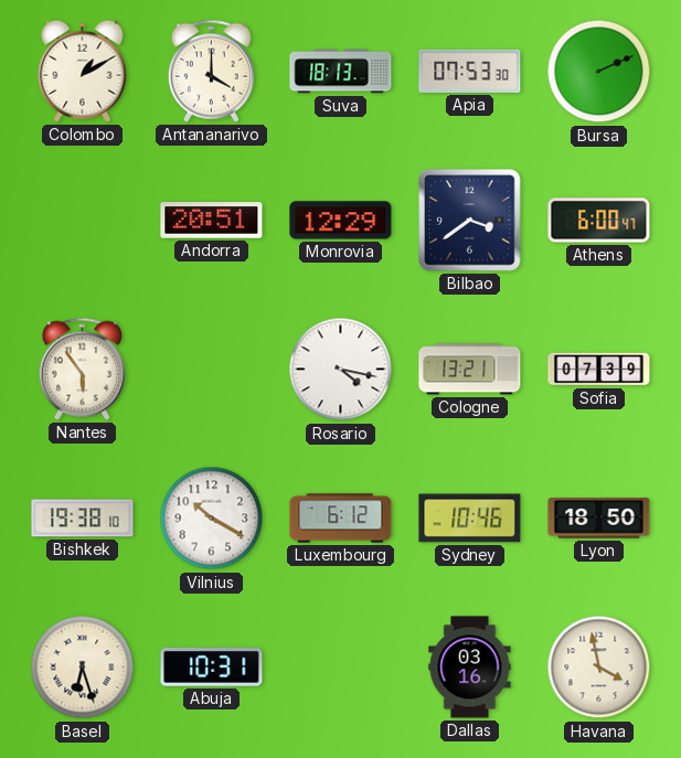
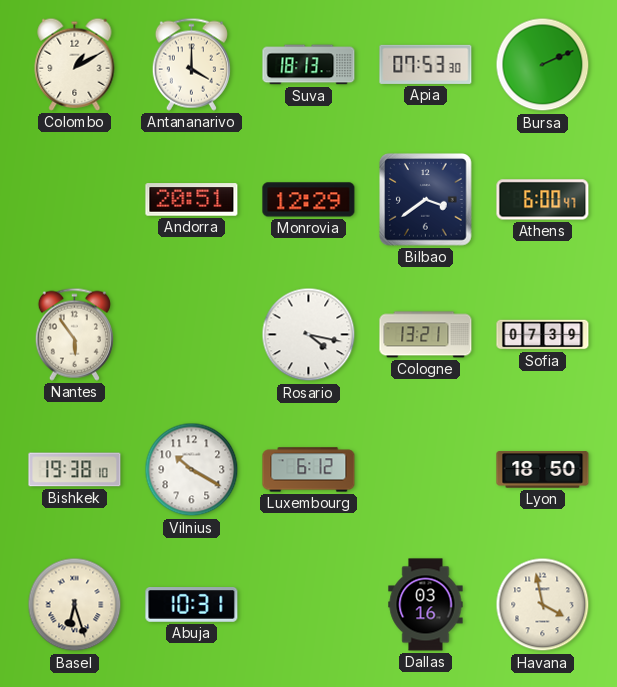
Sydney: 10:46 -> none (470, 519)
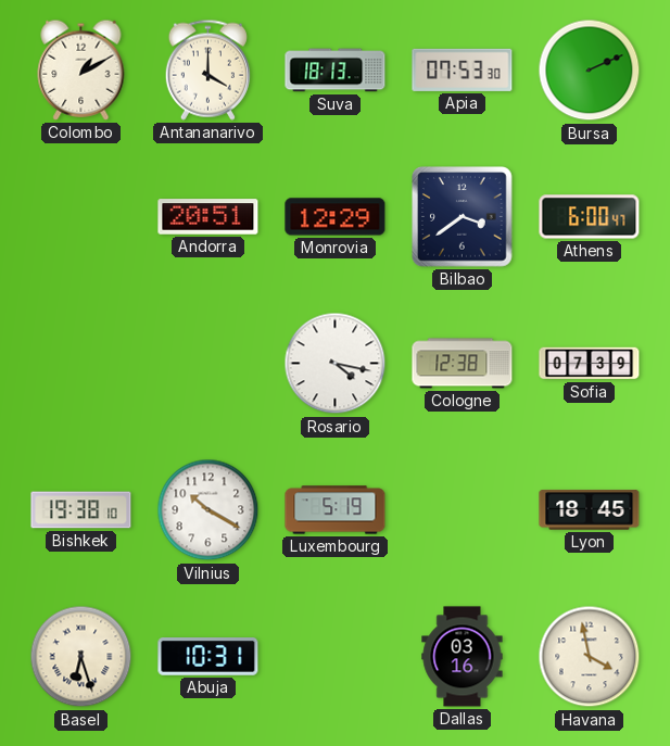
Nantes: 5:54 -> none (74, 334)
Cologne: 13:21 -> 12:38 (463, 364)
Luxembourg: 6:12 -> 5:19 (336, 510)
Lyon: 18:50 -> 18:45 (590, 510)
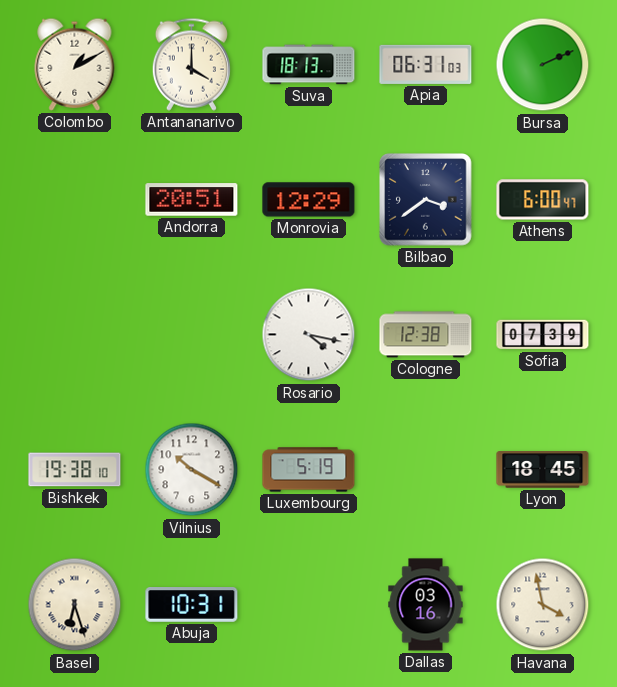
Apia: 07:53 -> 06:31 (426, 64)
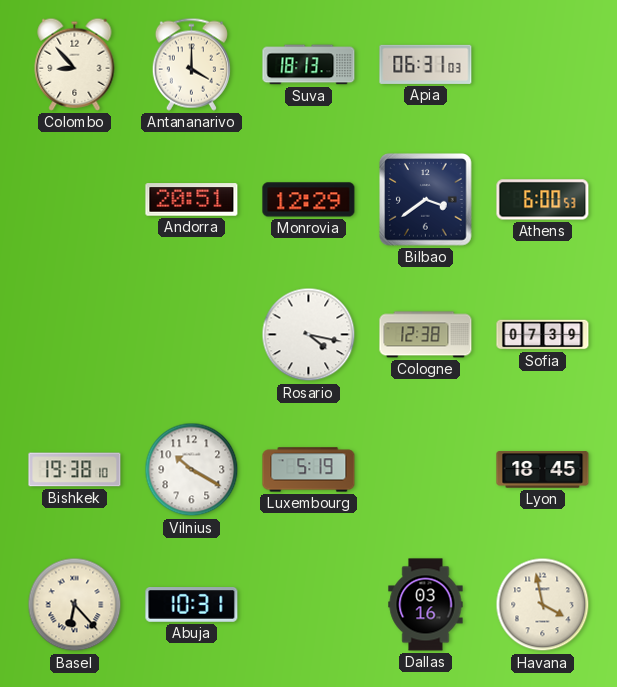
Colombo: 1:10 -> 8:53 (75, 64)
Bursa: 2:11 -> none (543, 65)
Athens: 6:00:47 -> 6:00:53 (543, 200)
Basel: 6:27 -> 6:23 (75, 605)
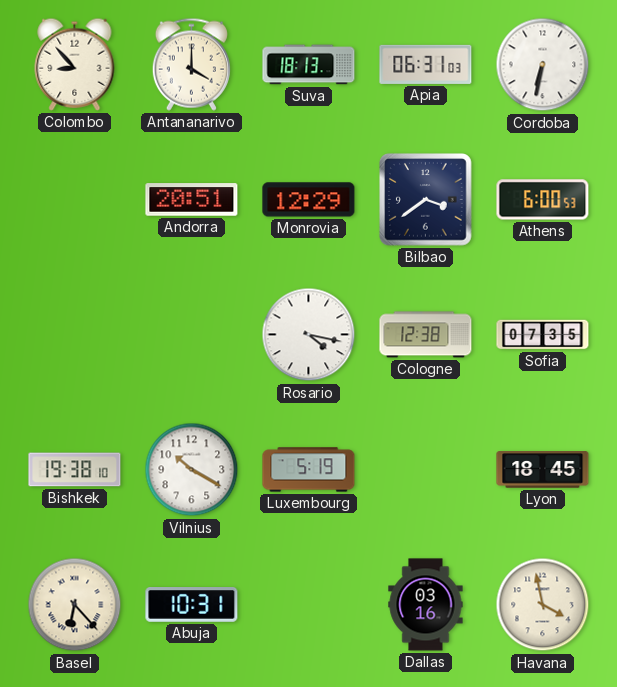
Cordoba: none -> 6:32 (543, 65)
Sofia: 07:39 -> 07:35 (543, 335)
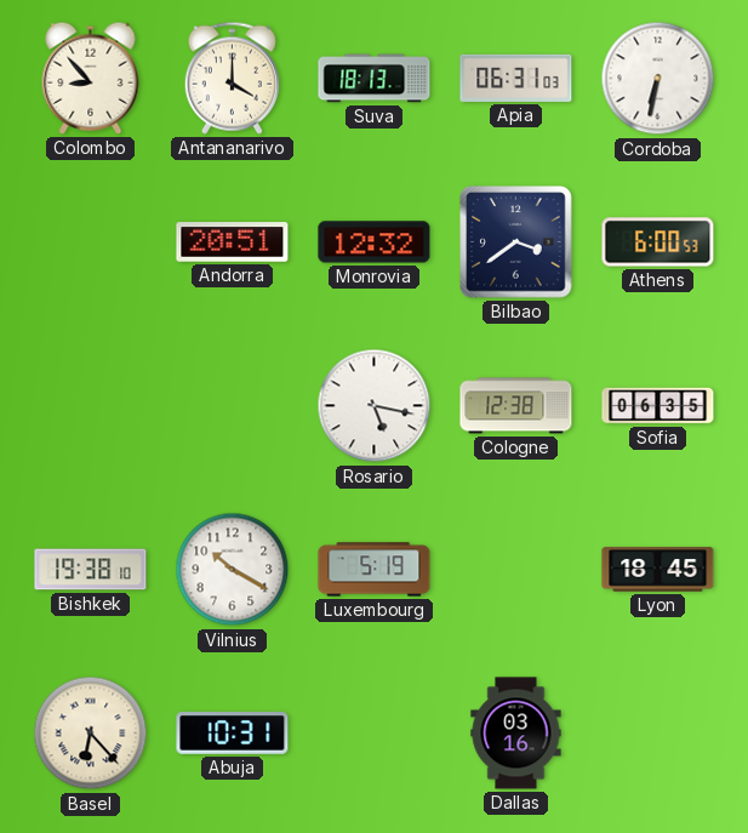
Monrovia: 12:29 -> 12:32 (375, 243)
Rosario: 4:17 -> 5:17 (375, 406)
Sofia: 07:35 -> 06:35 (658, 406)
Havana: 3:58 -> none (543, 605)
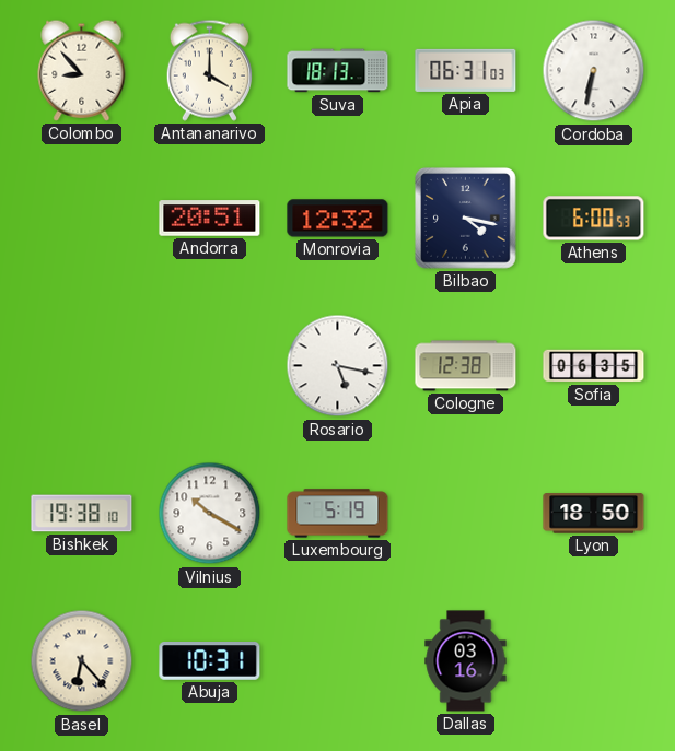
Bilbao: 3:39 -> 4:17 (466, 219)
Lyon: 18:45 -> 18:50 (594, 514)
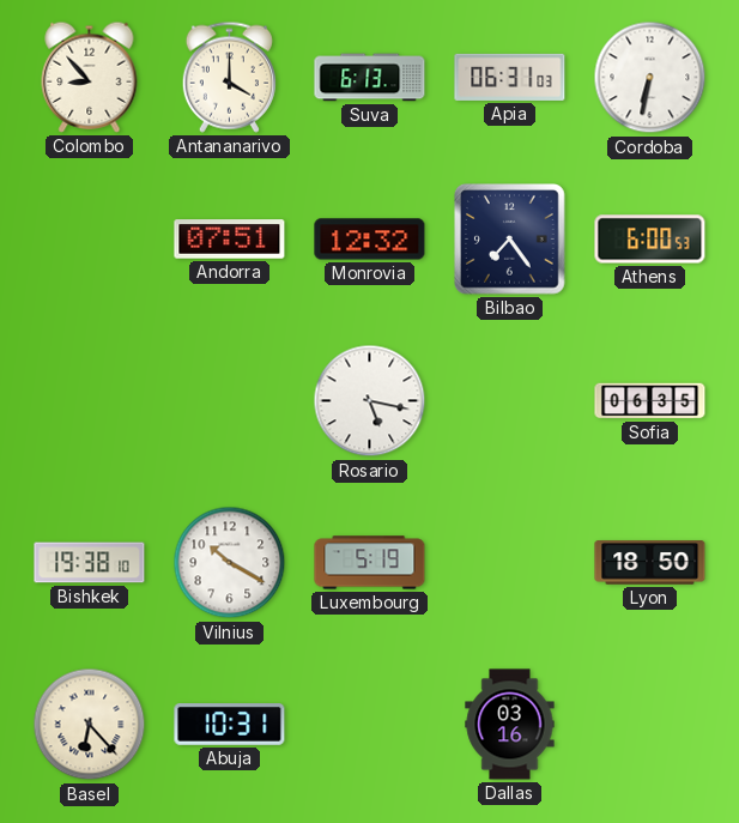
Suva: 18:13 -> 6:13 (370, 78)
Andorra: 20:51 -> 07:51 (230, 240)
Bilbao: 4:17 -> 7:24 (510, 240)
Cologne: 12:38 -> none (466, 366)
